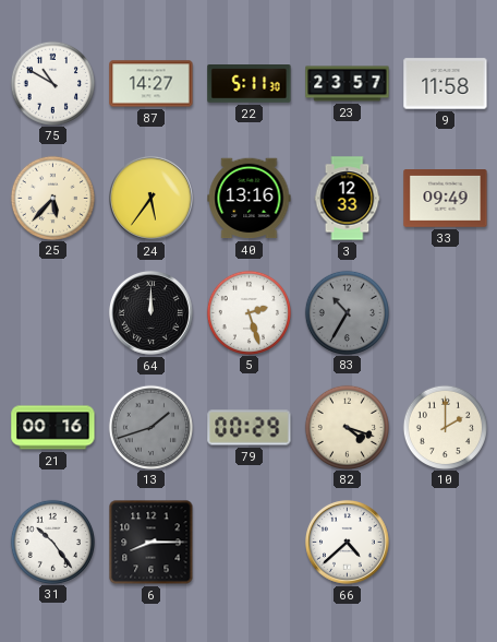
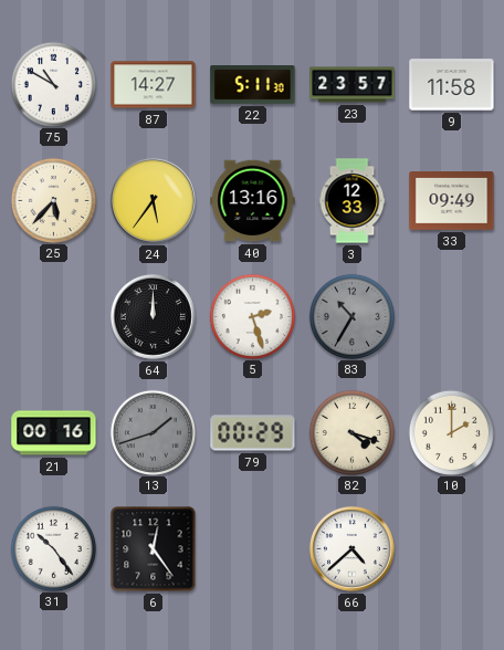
6: 8:15 -> 12:24 (154, 549)
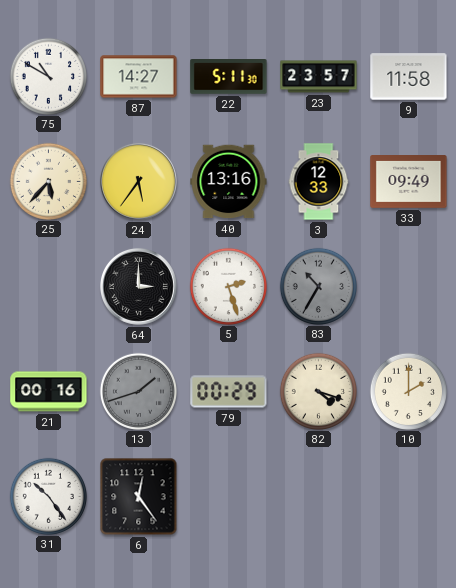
64: 12:00 -> 3:00 (139, 287)
66: 4:38 -> none (353, 549)
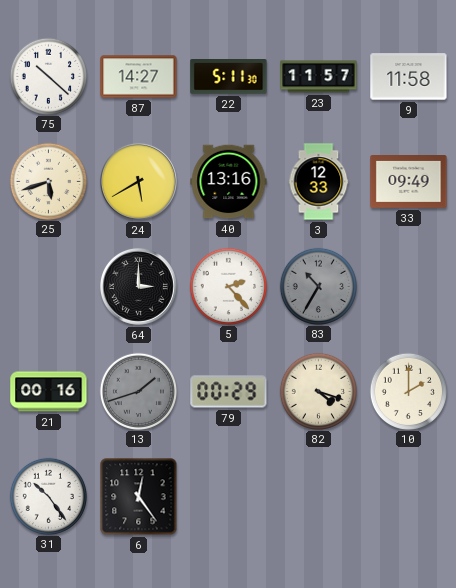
75: 10:50 -> 10:22 (48, 76)
23: 23:57 -> 11:57 (319, 77)
25: 5:37 -> 5:42 (48, 181)
24: 5:36 -> 5:40 (139, 182)
5: 2:27 -> 2:23 (228, 286)
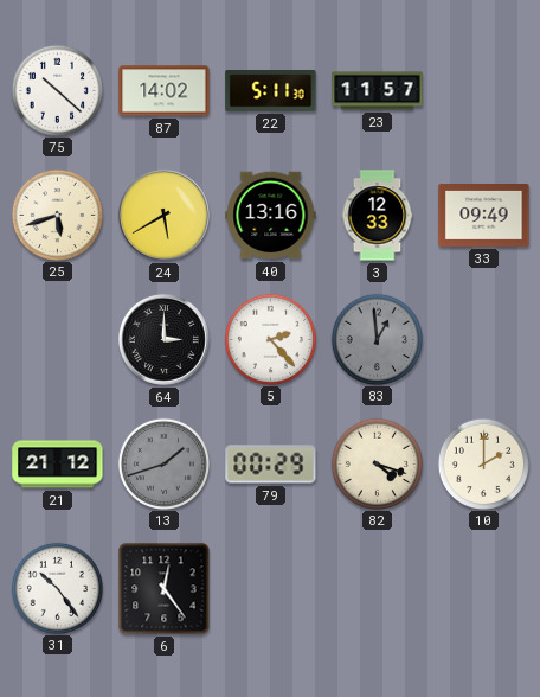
87: 14:27 -> 14:02 (165, 91)
9: 11:58 -> none (409, 77)
83: 10:35 -> 12:59 (377, 339)
21: 00:16 -> 21:12 (58, 465)
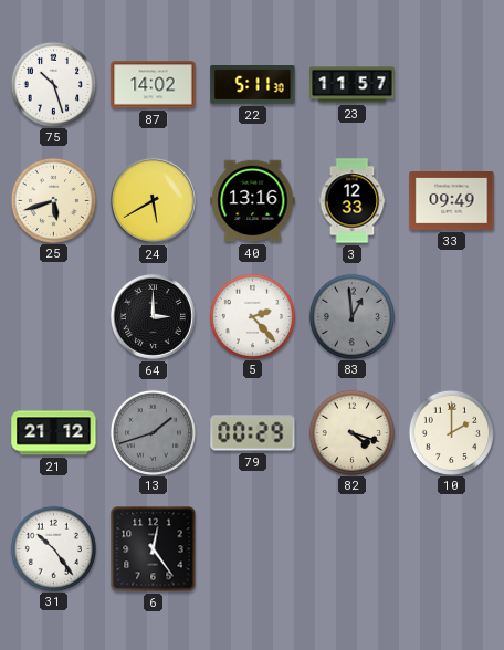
75: 10:22 -> 10:27 (53, 84)
